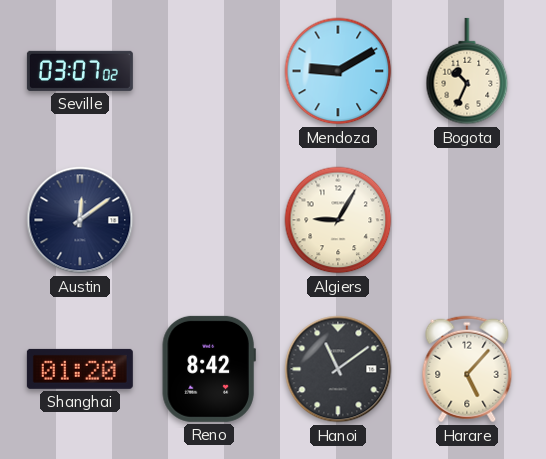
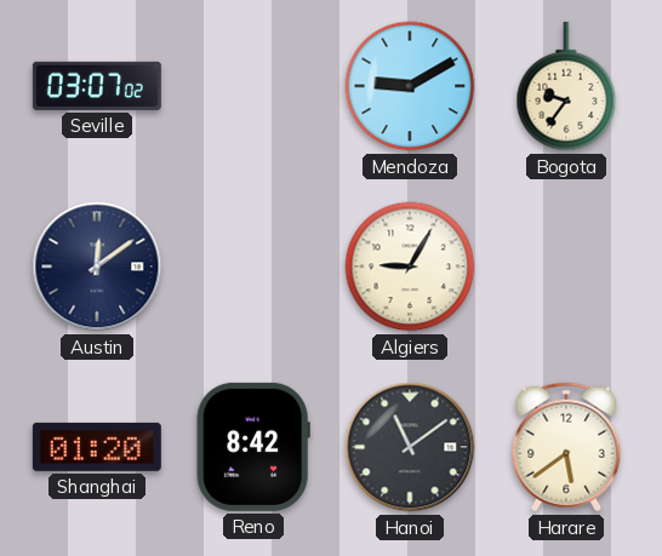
Bogota: 10:34 -> 9:36 (566, 86)
Harare: 5:07 -> 5:39 (566, 447)
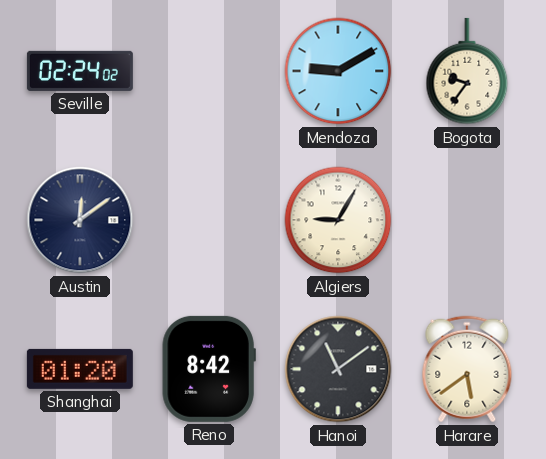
Seville: 03:07 -> 02:24 (80, 71)
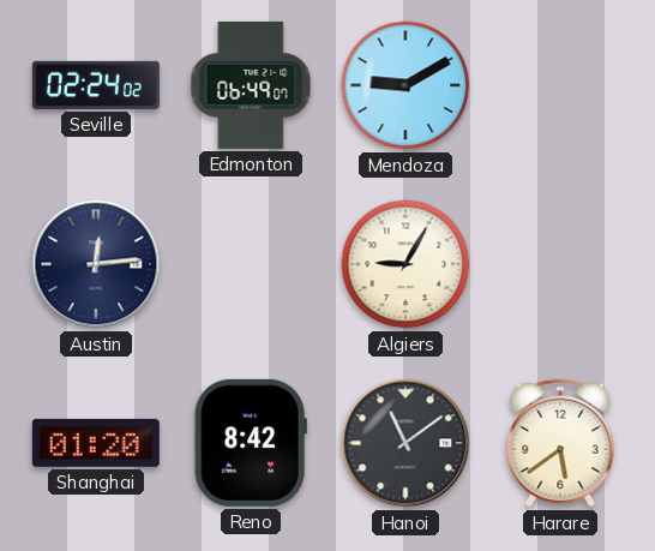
Edmonton: none -> 06:49 (251, 85)
Bogota: 9:36 -> none (467, 71)
Austin: 12:09 -> 12:14 (96, 264)
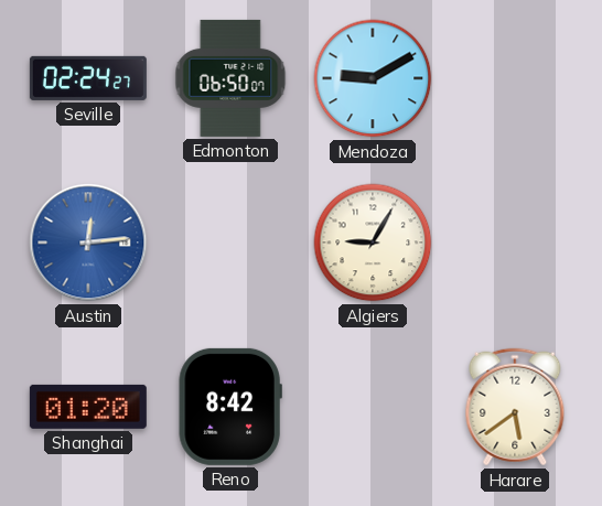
Seville: 02:24:02 -> 02:24:27 (88, 78)
Edmonton: 06:49 -> 06:50 (230, 78)
Austin dial: navy -> blue (88, 243)
Hanoi: 11:09 -> none (405, 443)
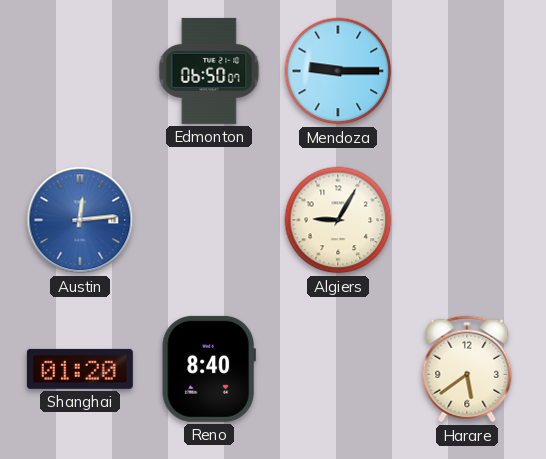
Seville: 02:24 -> none (88, 78)
Mendoza: 9:10 -> 9:15 (338, 71)
Reno: 8:42 -> 8:40 (209, 369)
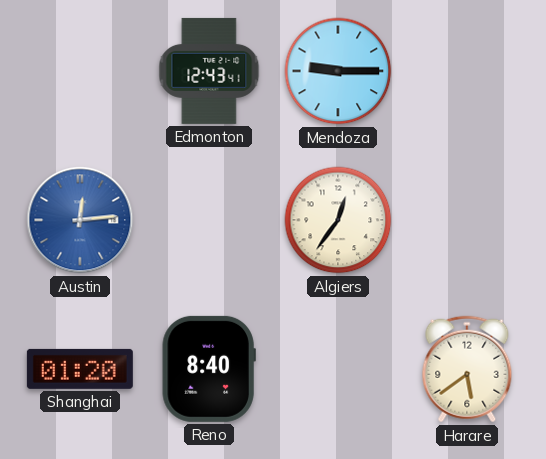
Edmonton: 06:50 -> 12:43 (209, 71)
Algiers: 9:05 -> 12:36 (338, 220)
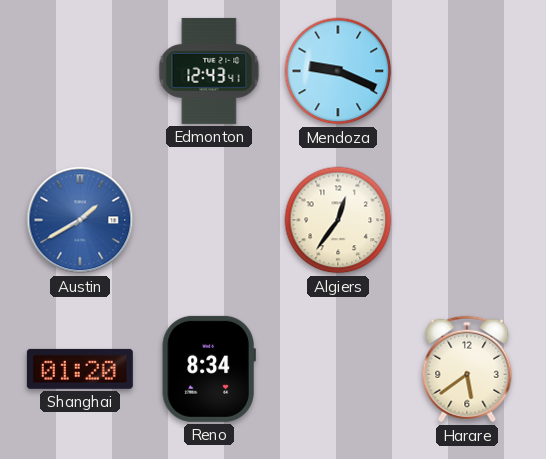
Mendoza: 9:15 -> 9:19 (338, 71)
Austin: 12:14 -> 1:40 (80, 220)
Reno: 8:40 -> 8:34 (209, 369)
